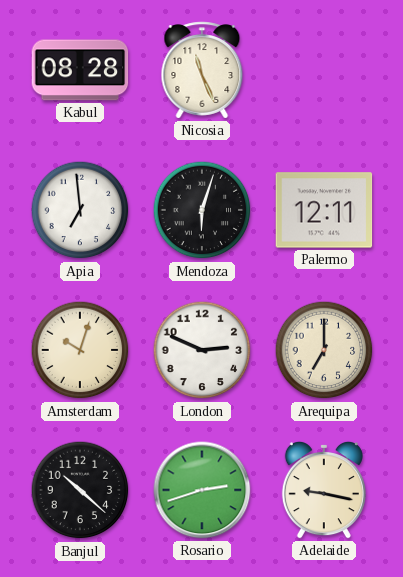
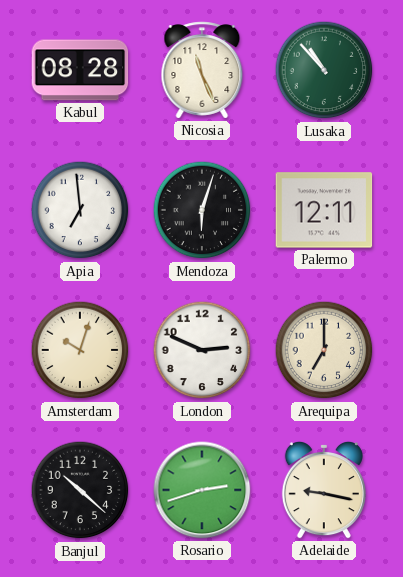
Lusaka: none -> 10:53 (324, 70)
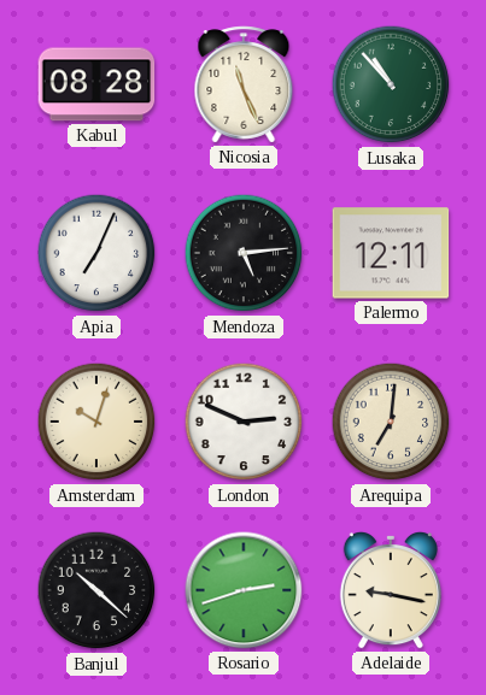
Apia: 6:59 -> 7:04 (96, 253)
Mendoza: 6:03 -> 5:14 (244, 253)
Arequipa: 7:00 -> 7:01 (391, 422)
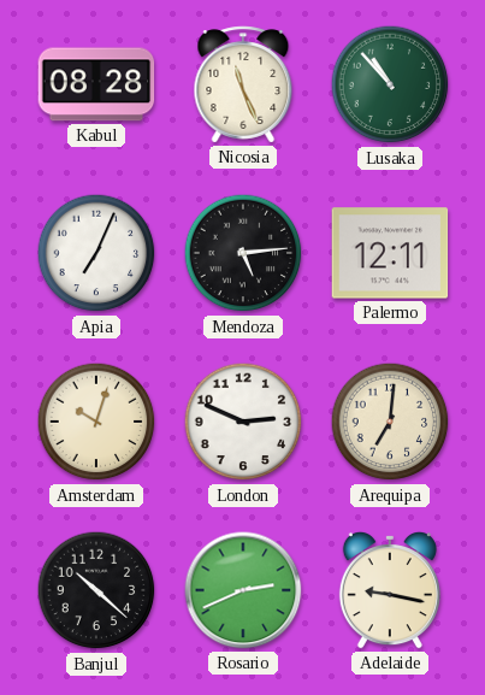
Rosario: 2:42 -> 2:41 (243, 590)
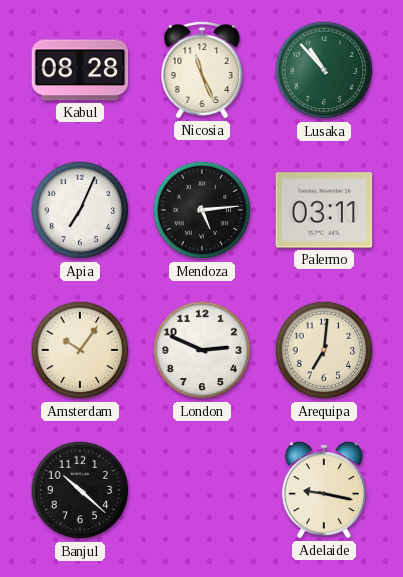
Palermo: 12:11 -> 03:11 (324, 210)
Amsterdam: 10:03 -> 10:06 (80, 350)
Rosario: 2:41 -> none (243, 590)
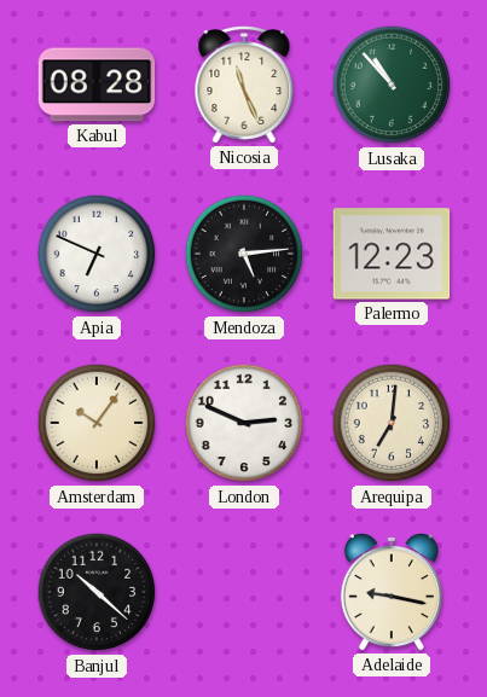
Apia: 7:04 -> 6:49 (97, 254)
Palermo: 03:11 -> 12:23 (392, 254)
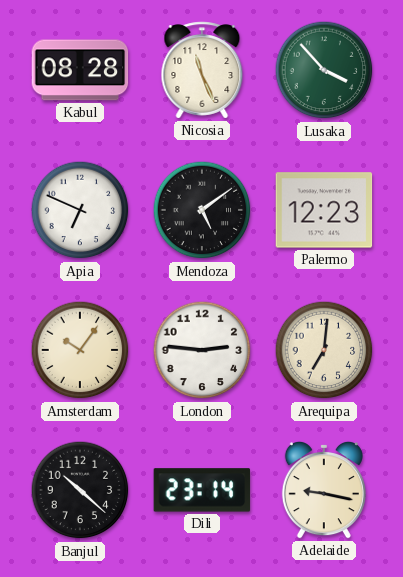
Lusaka: 10:53 -> 3:53 (324, 70)
Mendoza: 5:14 -> 5:09 (202, 210)
London: 2:49 -> 2:46 (202, 350)
Dili: none -> 23:14 (202, 490)
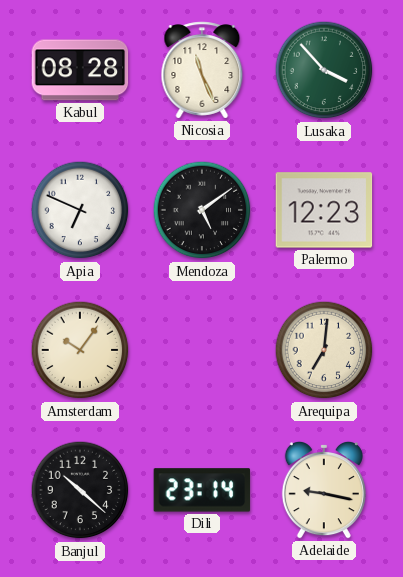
London: 2:46 -> none (202, 350)
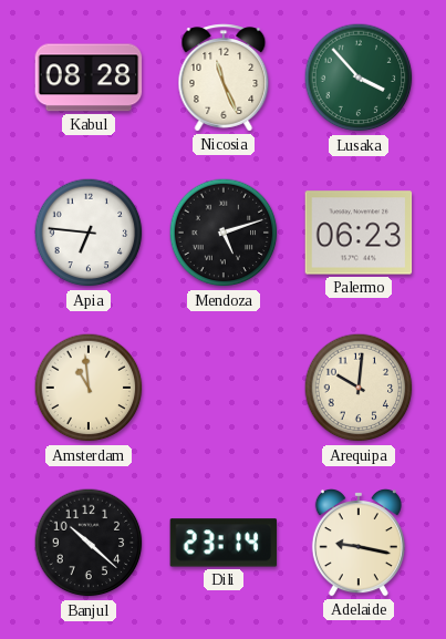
Apia: 6:49 -> 6:46 (89, 233)
Mendoza: 5:09 -> 5:12 (224, 233)
Palermo: 12:23 -> 06:23 (359, 233)
Amsterdam: 10:06 -> 10:59 (89, 388)
Arequipa: 7:01 -> 10:01 (359, 388)
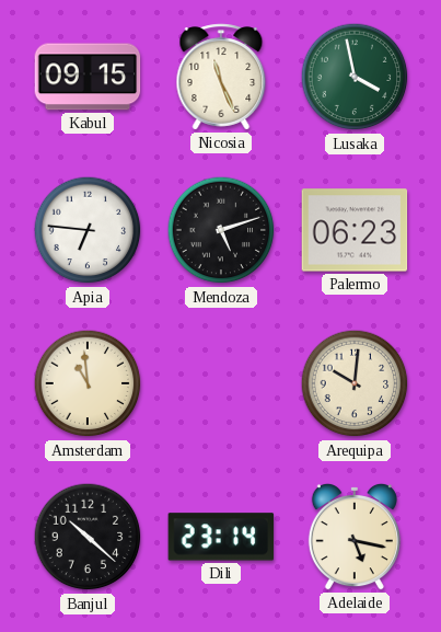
Kabul: 08:28 -> 09:15 (88, 77)
Lusaka: 3:53 -> 3:58 (355, 77)
Adelaide: 9:17 -> 5:17 (355, 537)
